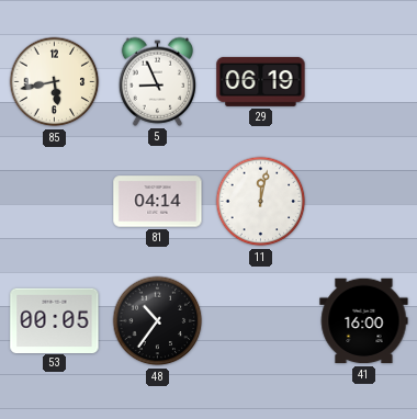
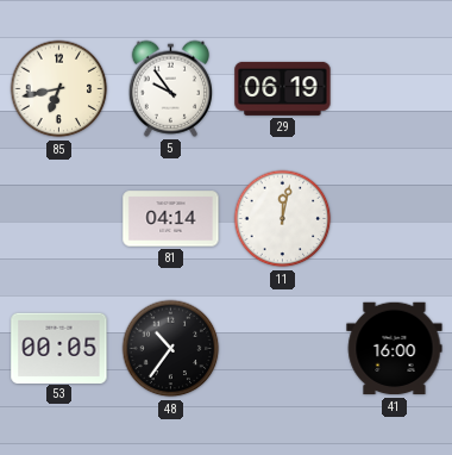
85: 5:43 -> 6:43 (59, 89)
5: 8:56 -> 9:54 (170, 88)
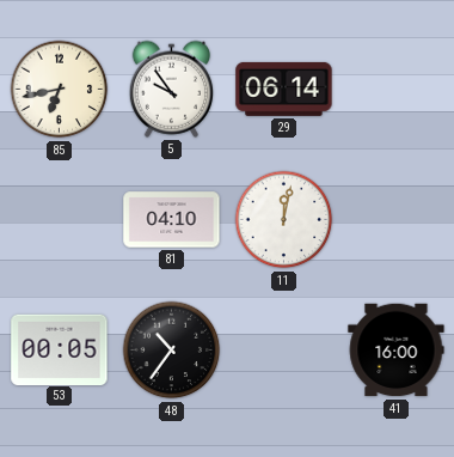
29: 06:19 -> 06:14 (284, 89)
81: 04:14 -> 04:10 (172, 220)
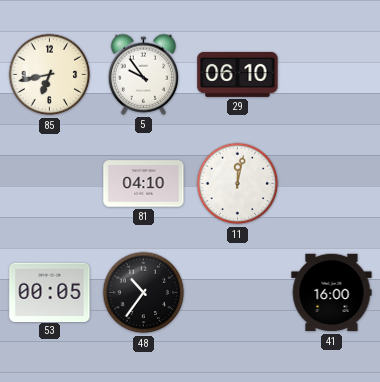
29: 06:14 -> 06:10 (238, 74)
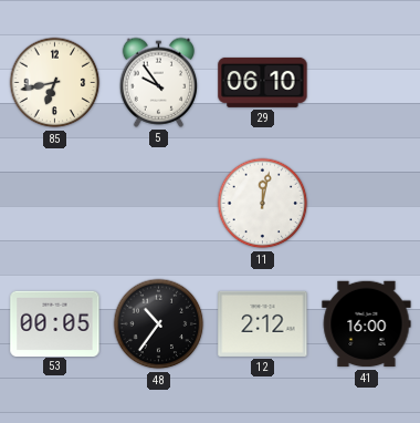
81: 04:10 -> none (144, 184)
12: none -> 2:12 (263, 323)
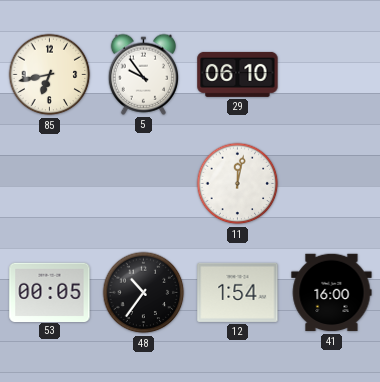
12: 2:12 -> 1:54 (238, 292)
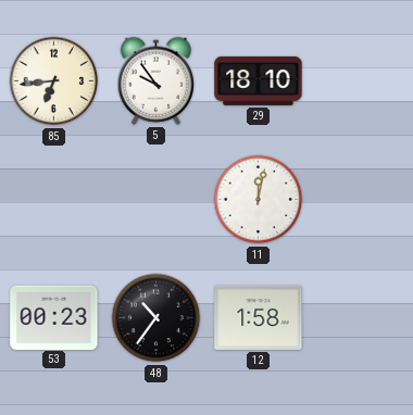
85: 6:43 -> 6:44 (54, 81)
29: 06:10 -> 18:10 (259, 80)
53: 00:05 -> 00:23 (54, 317)
12: 1:54 -> 1:58 (259, 317)
41: 16:00 -> none (332, 293)
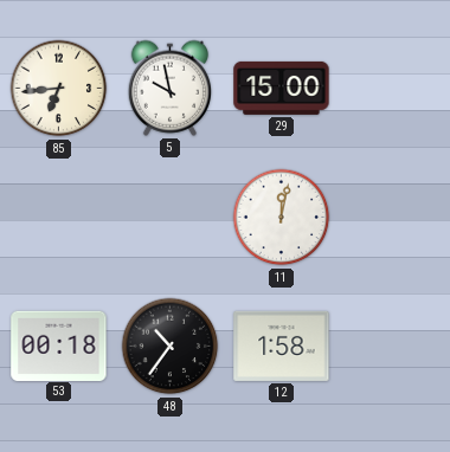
5: 9:54 -> 9:58 (169, 88)
29: 18:10 -> 15:00 (282, 88)
53: 00:23 -> 00:18 (59, 346)
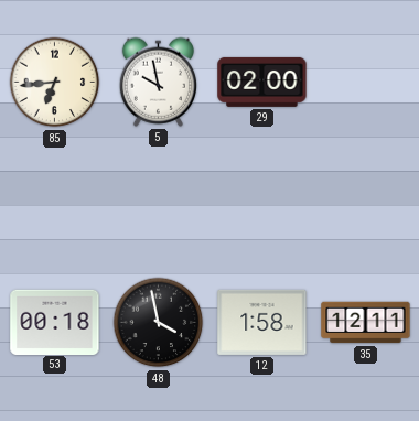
29: 15:00 -> 02:00 (262, 82)
11: 12:02 -> none (282, 218)
48: 10:36 -> 3:58 (159, 323)
35: none -> 12:11 (366, 323)
